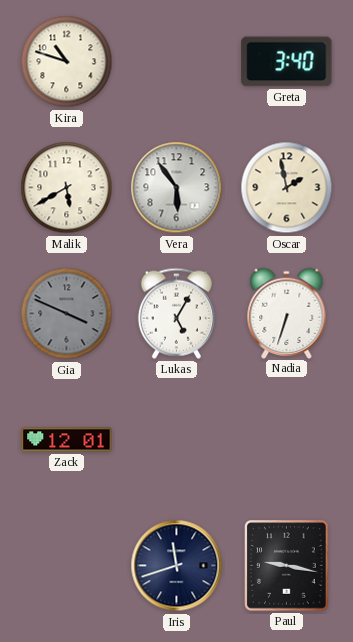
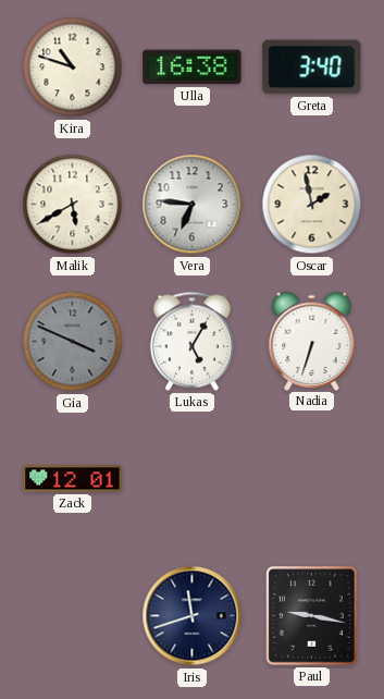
Ulla: none -> 16:38 (193, 68)
Vera: 5:54 -> 6:46 (193, 205)
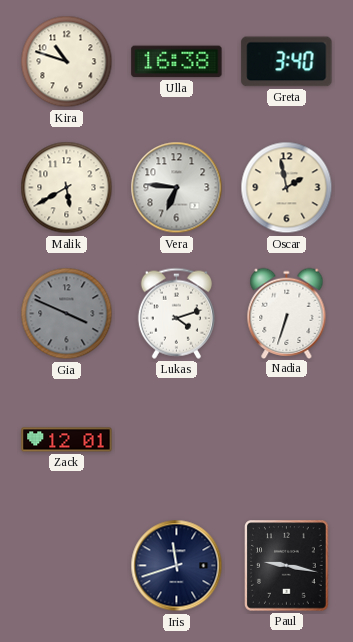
Lukas: 5:05 -> 4:12 (176, 313)
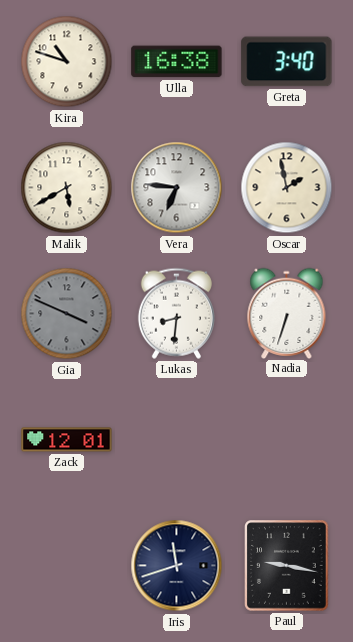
Lukas: 4:12 -> 8:31 (176, 313)
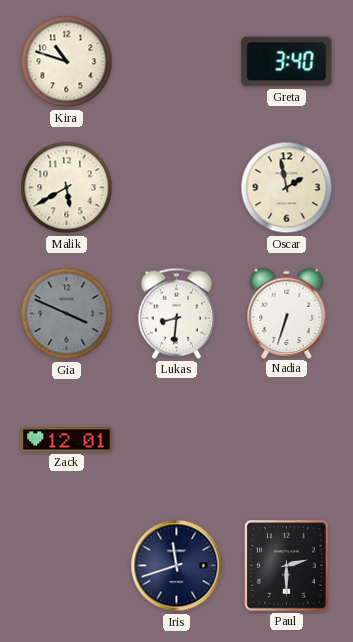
Ulla: 16:38 -> none (177, 62)
Vera: 6:46 -> none (177, 188)
Paul: 9:17 -> 2:30 (287, 566)
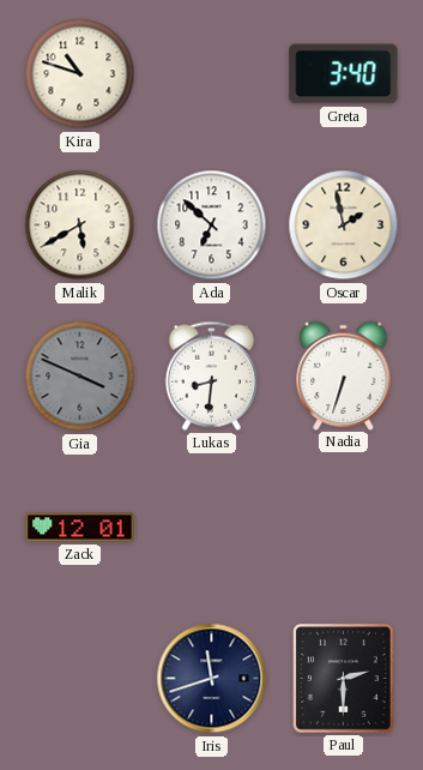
Ada: none -> 6:52 (212, 225)
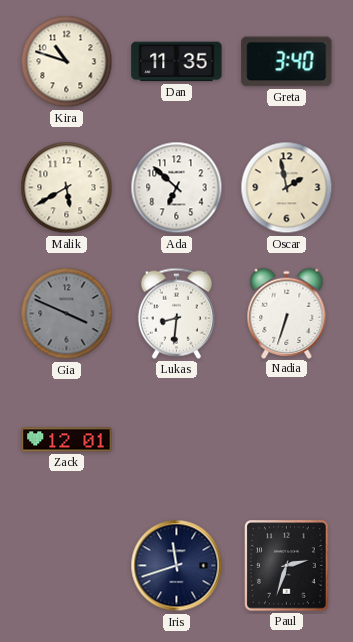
Dan: none -> 11:35 (177, 62)
Paul: 2:30 -> 2:33 (287, 566)
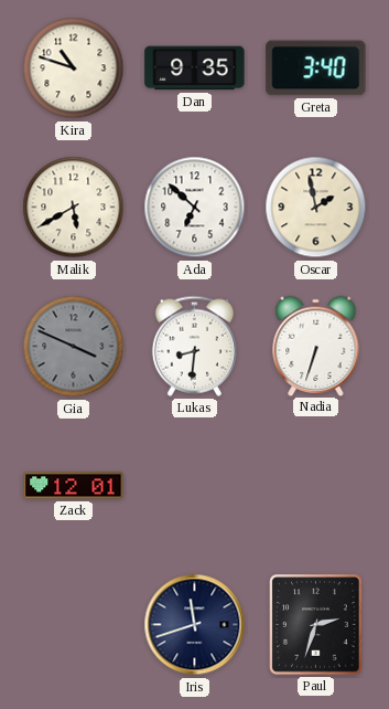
Dan: 11:35 -> 9:35 (195, 68)
